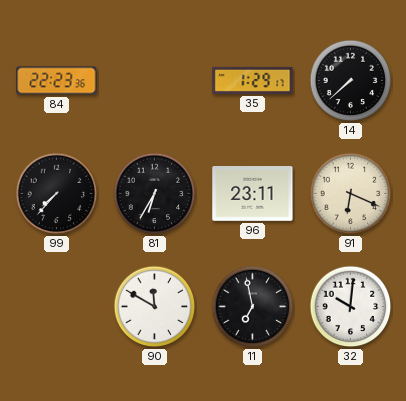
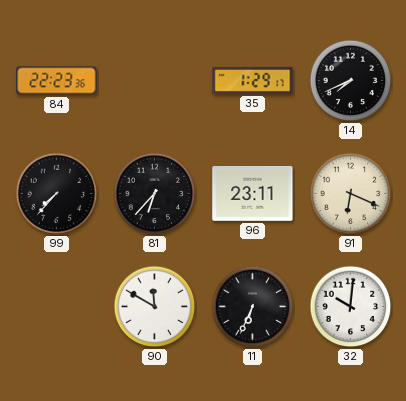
14: 7:38 -> 7:41 (351, 81)
81: 6:35 -> 6:37 (155, 194)
11: 6:58 -> 6:34 (253, 307)
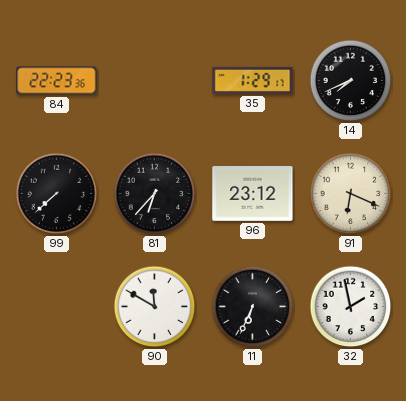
99: 7:37 -> 7:38 (57, 194)
96: 23:11 -> 23:12 (253, 194)
32: 10:01 -> 1:58 (351, 307)
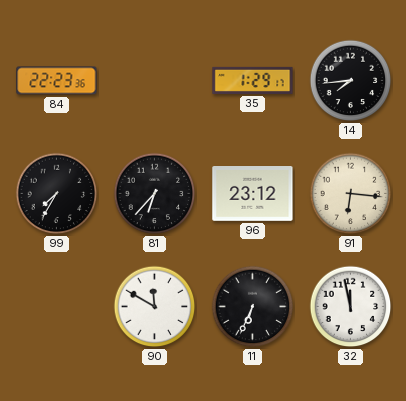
14: 7:41 -> 7:44 (351, 81)
99: 7:38 -> 7:35 (57, 194)
91: 6:19 -> 6:16 (351, 194)
32: 1:58 -> 11:58 (351, 307)
